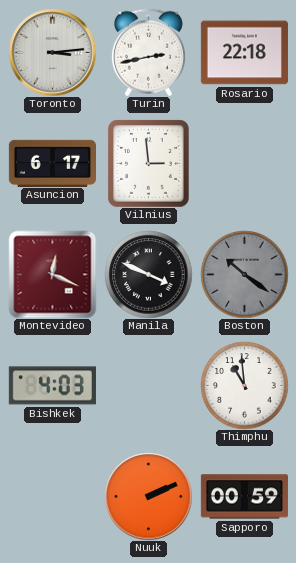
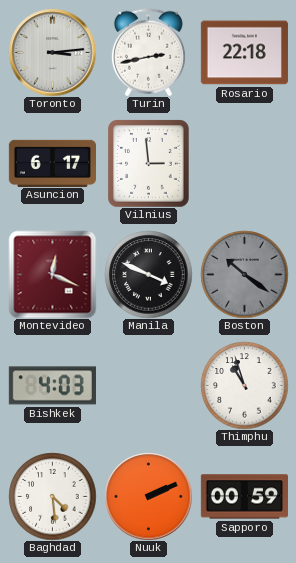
Thimphu: 10:59 -> 10:57 (244, 385)
Baghdad: none -> 4:29 (52, 496)
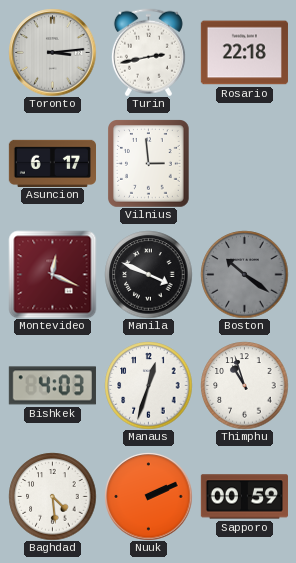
Manaus: none -> 12:33 (148, 385)
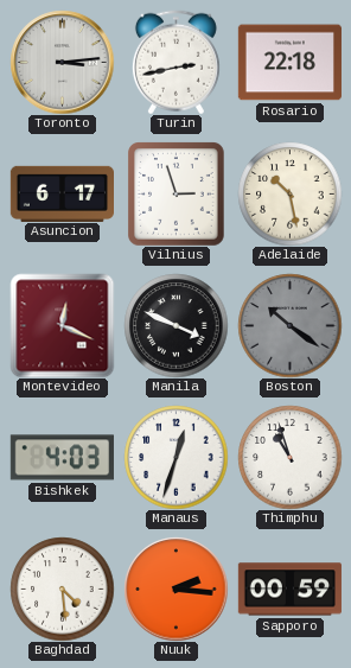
Vilnius: 2:59 -> 2:57 (177, 195)
Adelaide: none -> 10:28 (289, 193)
Nuuk: 2:11 -> 2:16 (175, 589)
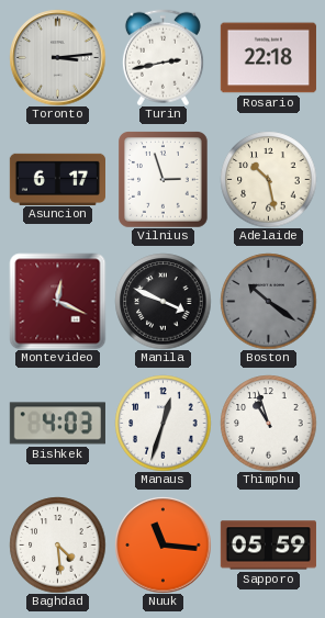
Nuuk: 2:16 -> 11:16 (162, 544)
Sapporo: 00:59 -> 05:59 (268, 546)
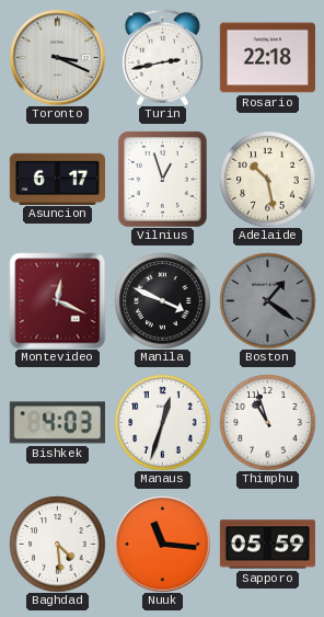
Toronto: 3:14 -> 3:19 (57, 57)
Vilnius: 2:57 -> 12:57 (163, 180)
Boston: 10:21 -> 1:21 (267, 300)
